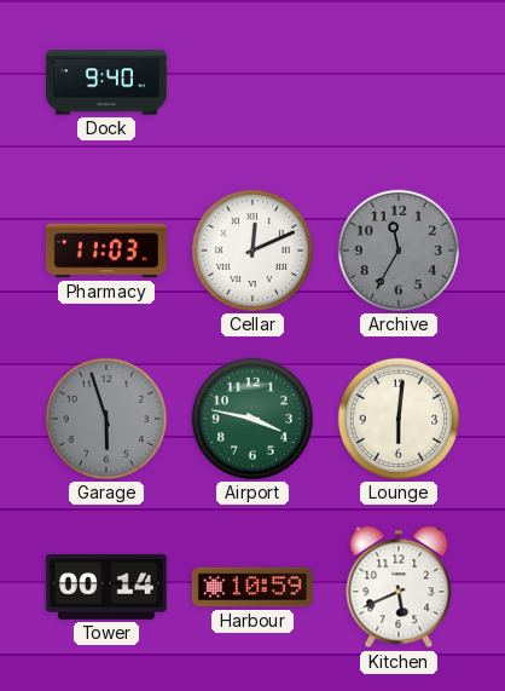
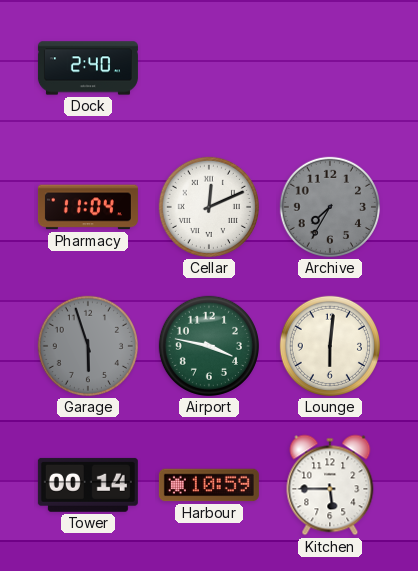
Dock: 9:40 -> 2:40 (88, 68)
Pharmacy: 11:03 -> 11:04 (88, 207)
Archive: 11:35 -> 7:35 (330, 207)
Kitchen: 5:41 -> 5:45 (330, 485)
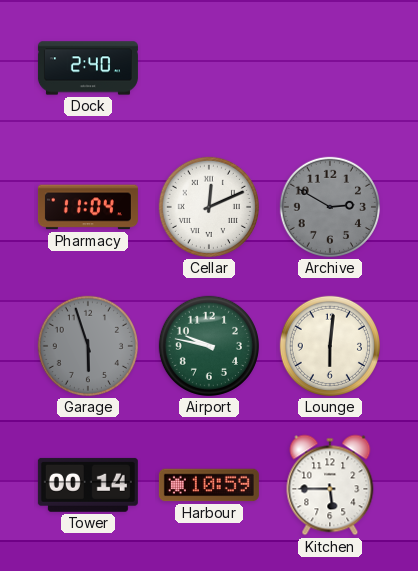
Archive: 7:35 -> 2:50 (330, 207)
Airport: 3:47 -> 9:47 (209, 346)
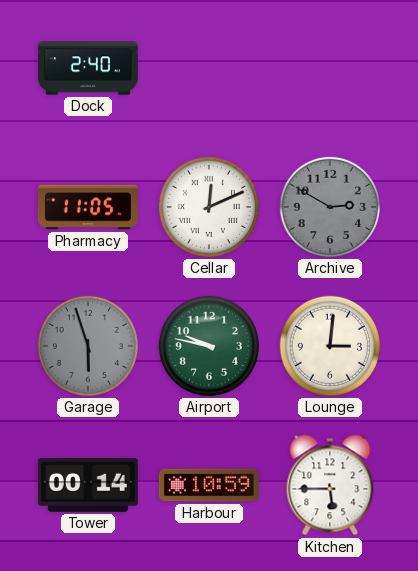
Pharmacy: 11:04 -> 11:05 (88, 207)
Lounge: 6:01 -> 3:01 (330, 346)
